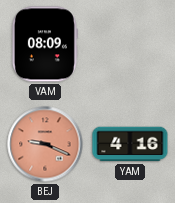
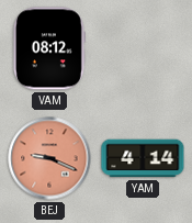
VAM: 08:09 -> 08:12 (48, 48)
YAM: 4:16 -> 4:14 (143, 158)
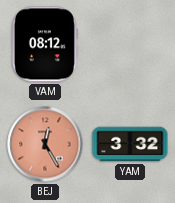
BEJ: 9:19 -> 12:25 (45, 144)
YAM: 4:14 -> 3:32 (130, 144)
